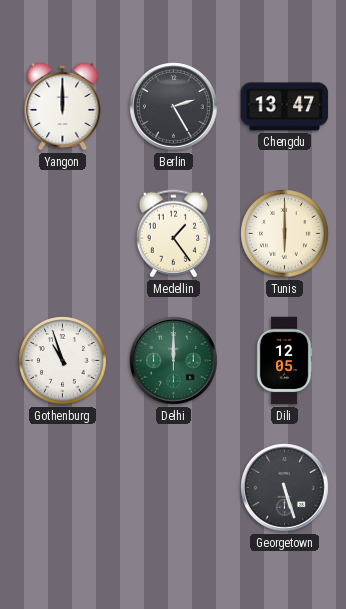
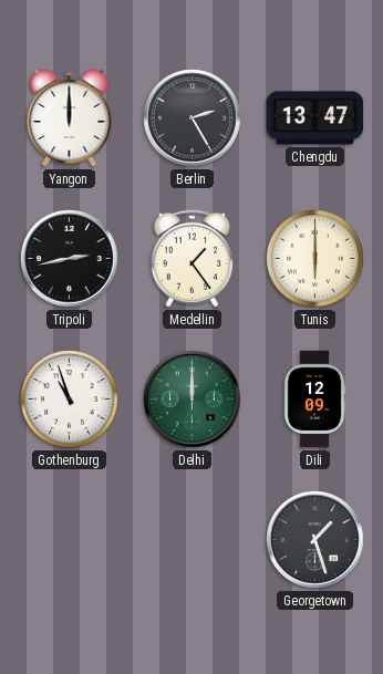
Tripoli: none -> 2:43 (70, 259)
Dili: 12:05 -> 12:09 (314, 400)
Georgetown: 5:27 -> 1:27 (315, 540)
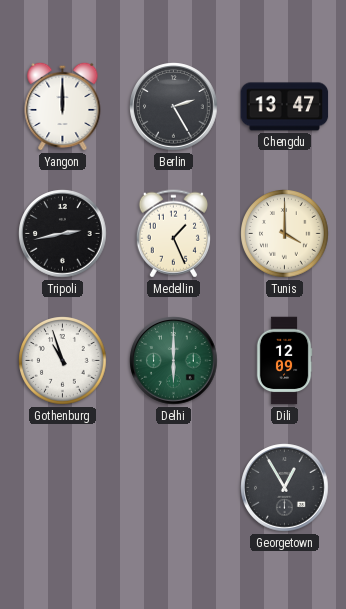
Medellin: 1:24 -> 1:26 (173, 234)
Tunis: 6:00 -> 4:00 (285, 234)
Delhi: 12:00 -> 6:00 (174, 361)
Georgetown: 1:27 -> 12:55 (285, 488)
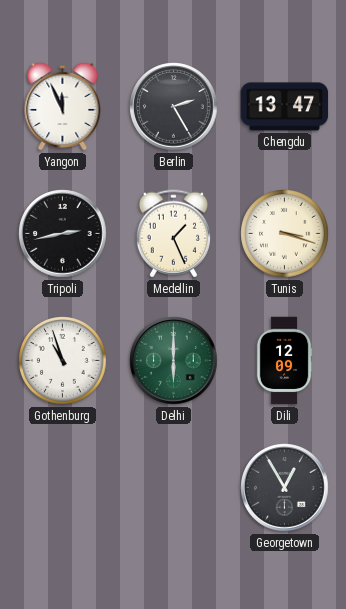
Yangon: 12:00 -> 11:56 (63, 106)
Tunis: 4:00 -> 3:18 (285, 234)
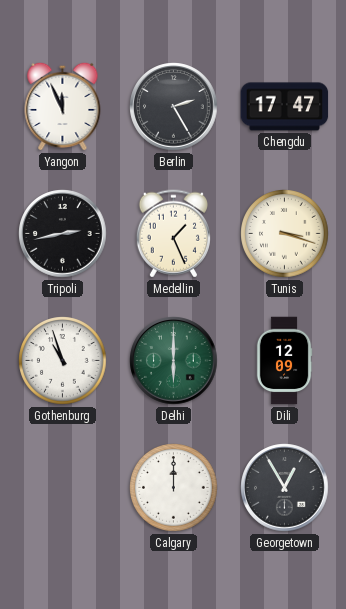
Chengdu: 13:47 -> 17:47 (285, 107)
Calgary: none -> 12:00 (174, 488)
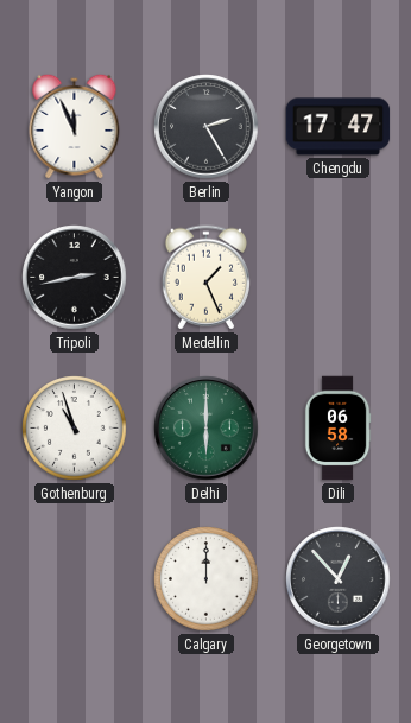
Tunis: 3:18 -> none (285, 234)
Dili: 12:09 -> 06:58 (337, 429)
Georgetown: 12:55 -> 12:53 (339, 579)
